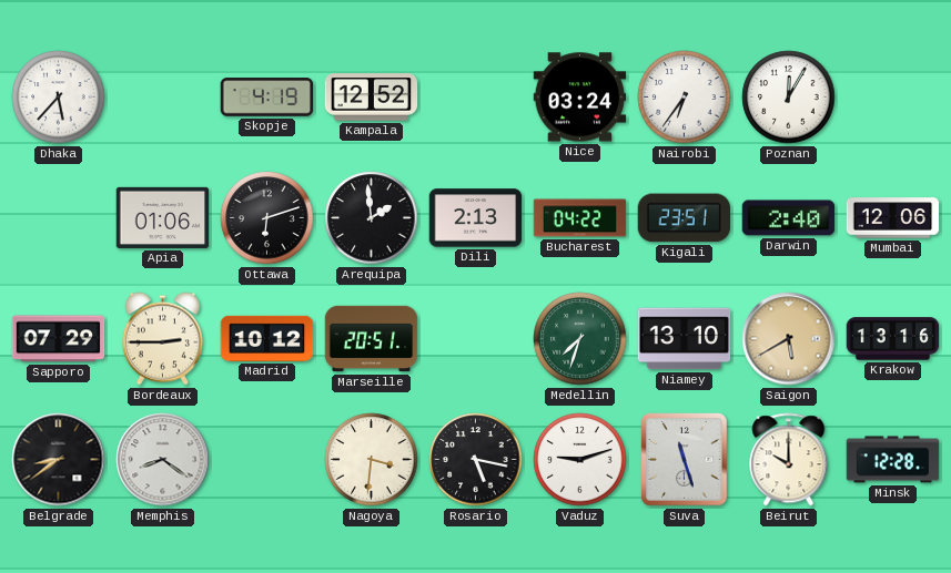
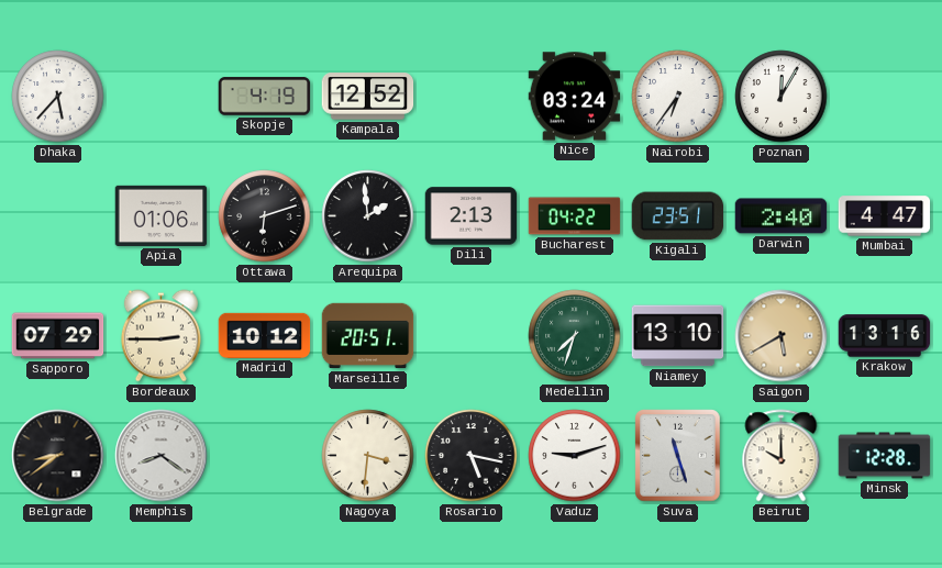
Mumbai: 12:06 -> 4:47 (885, 216)
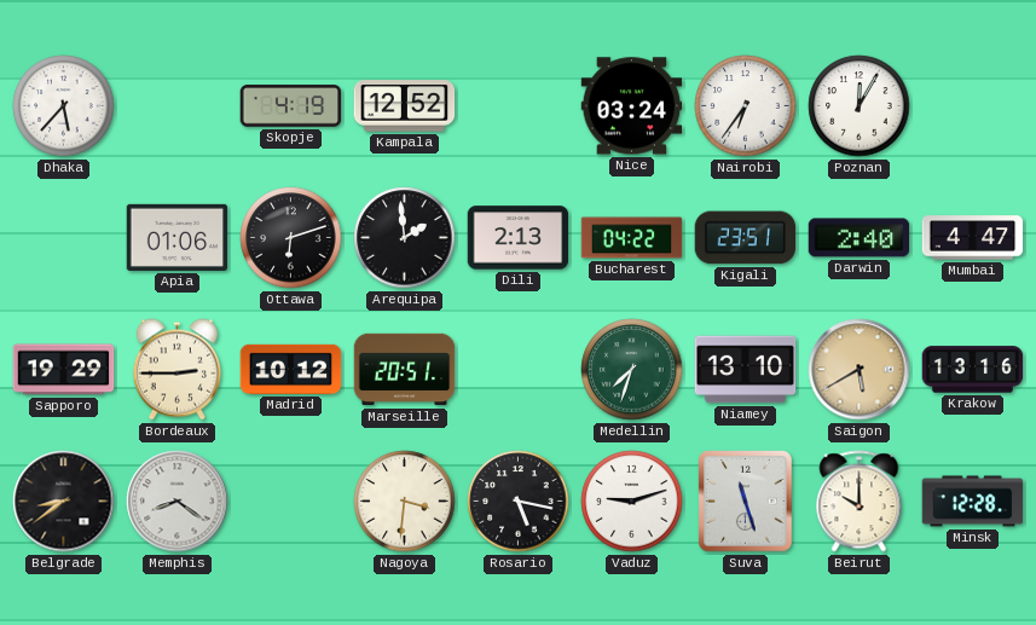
Sapporo: 07:29 -> 19:29 (64, 370)
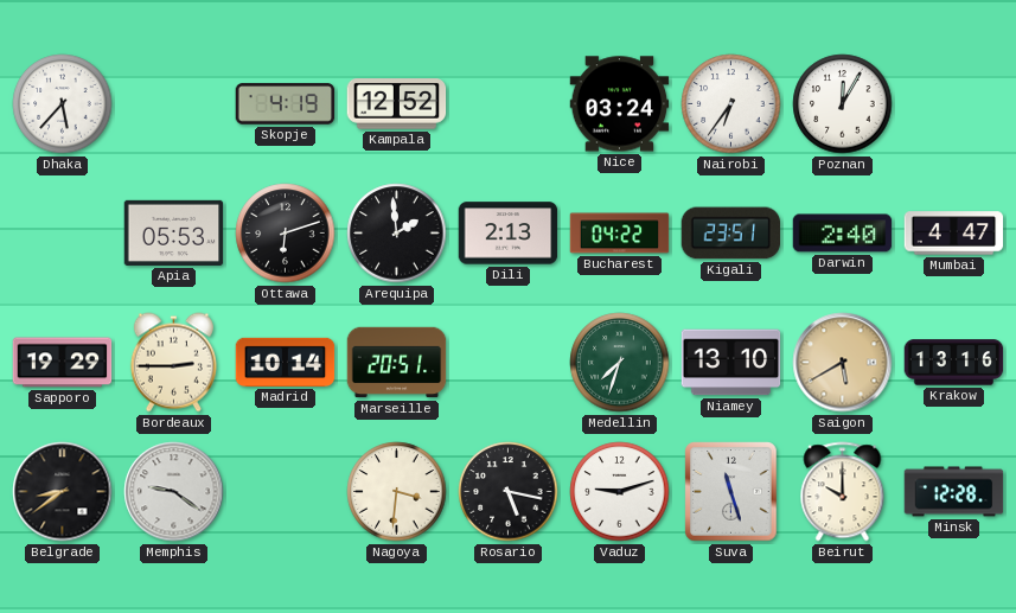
Apia: 01:06 -> 05:53 (174, 232)
Madrid: 10:12 -> 10:14 (286, 362)
Memphis: 8:21 -> 9:21 (174, 492)
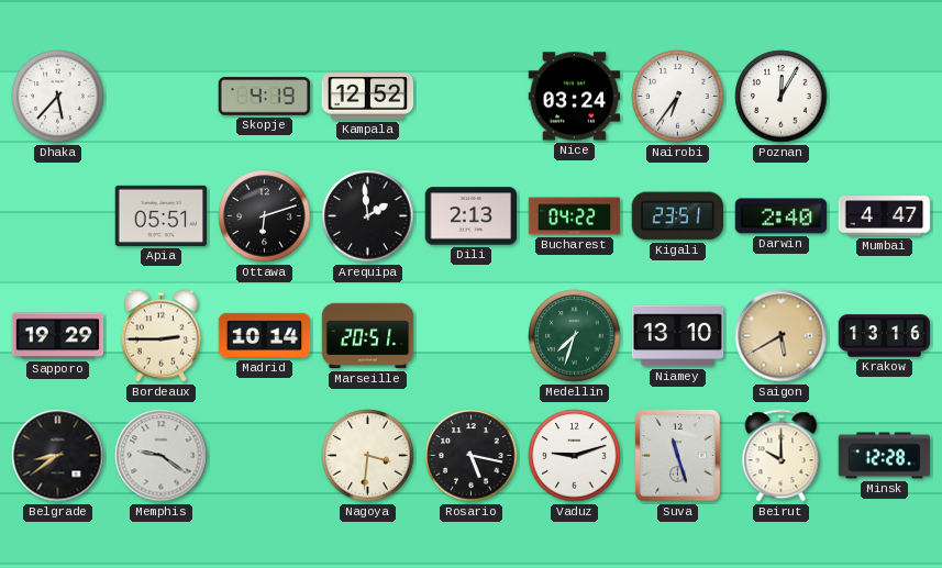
Apia: 05:53 -> 05:51 (162, 215)
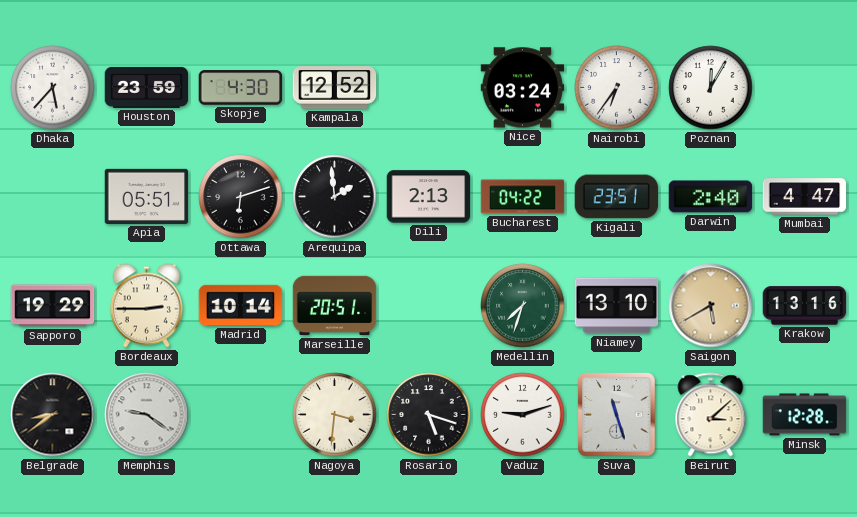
Houston: none -> 23:59 (147, 87)
Skopje: 4:19 -> 4:30 (241, 88)
Rosario: 5:17 -> 5:18 (429, 415)
Beirut: 10:00 -> 3:08 (711, 415)
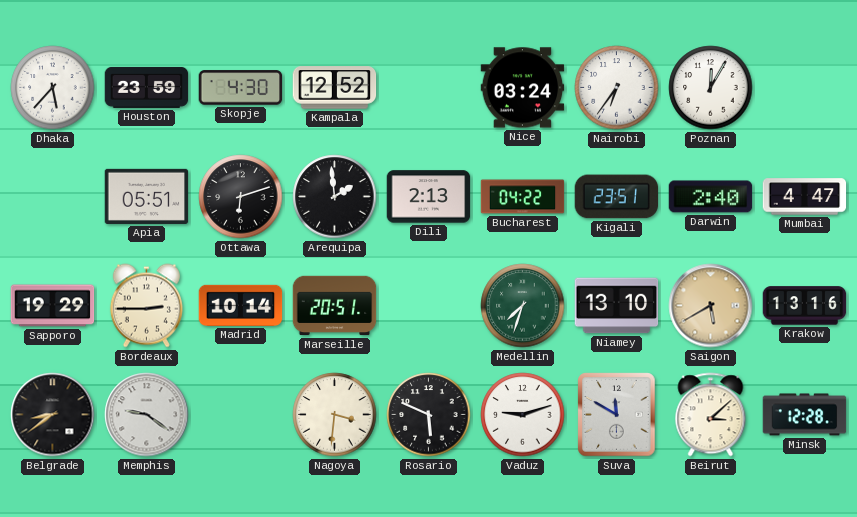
Rosario: 5:18 -> 5:49 (429, 415)
Suva: 11:27 -> 11:50 (617, 415)
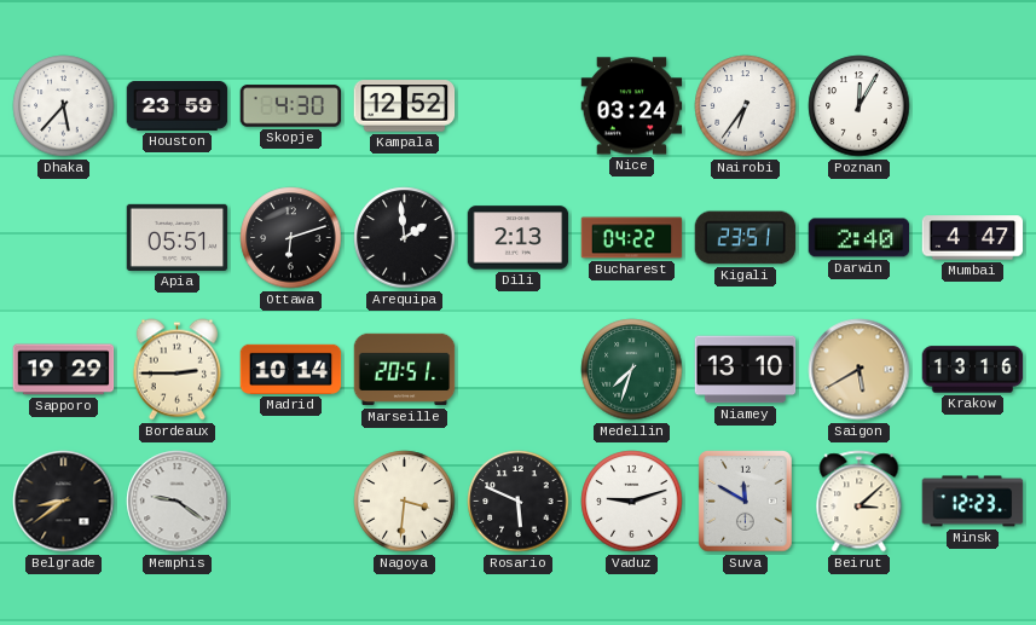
Minsk: 12:28 -> 12:23 (973, 502)
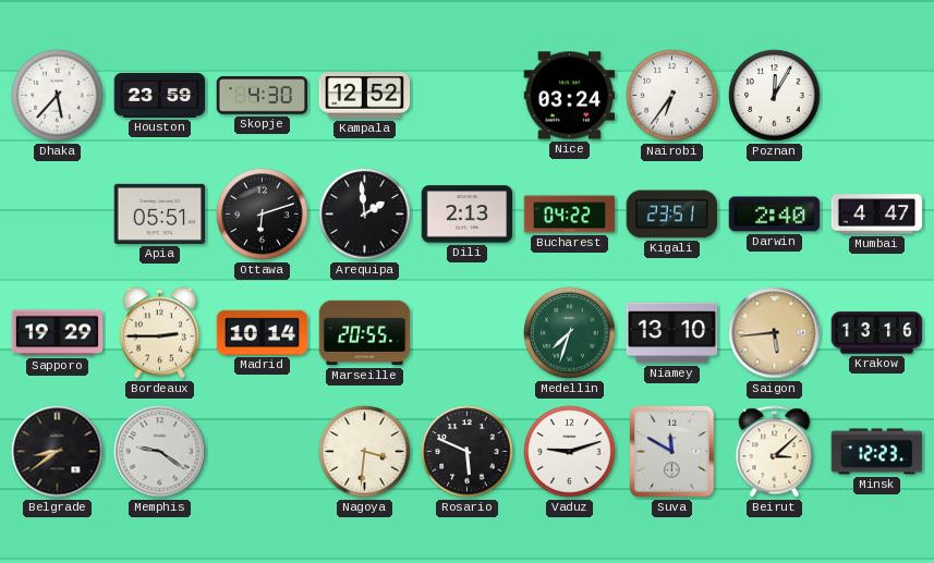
Marseille: 20:51 -> 20:55 (365, 333)
Saigon: 5:40 -> 5:44 (775, 333)
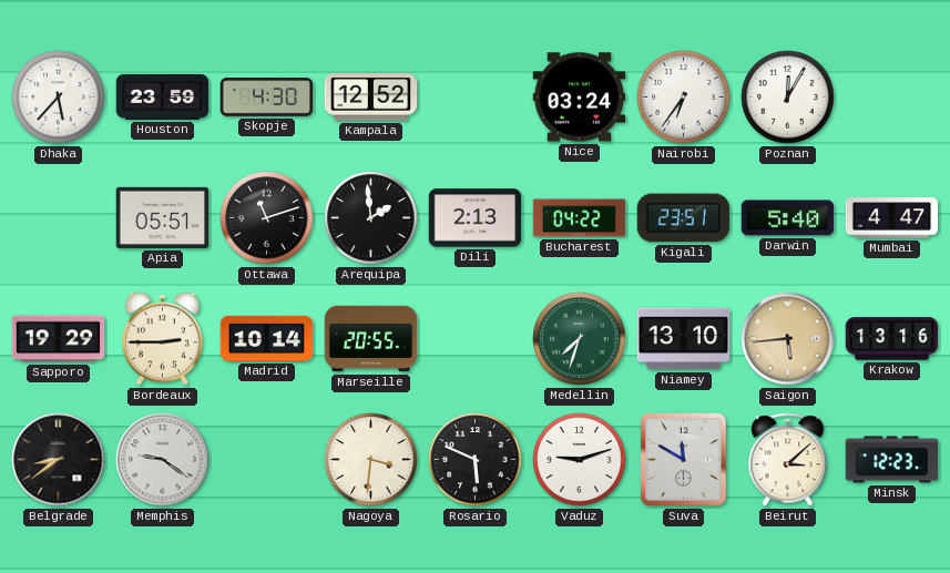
Ottawa: 6:12 -> 11:12 (267, 218)
Darwin: 2:40 -> 5:40 (788, 218)
